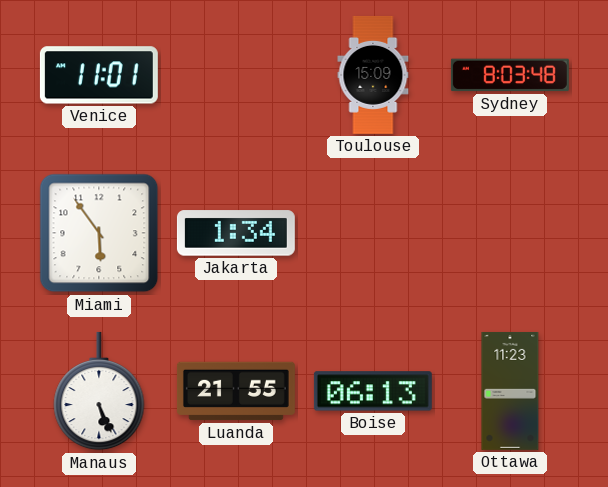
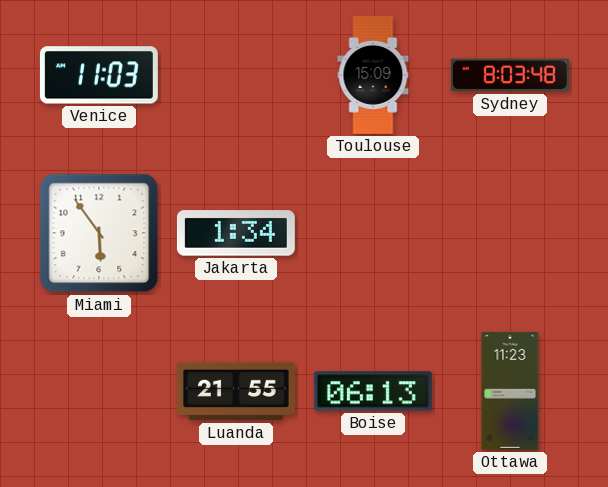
Venice: 11:01 -> 11:03 (99, 75)
Manaus: 5:26 -> none (99, 391)
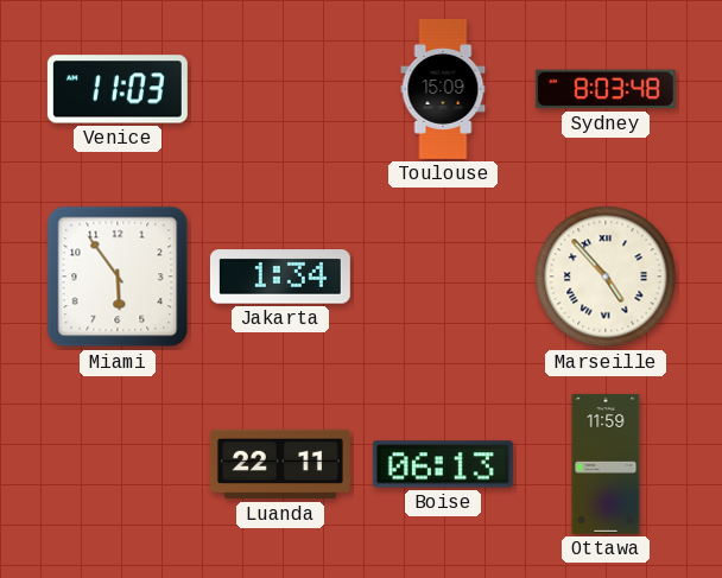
Marseille: none -> 4:53 (606, 277)
Luanda: 21:55 -> 22:11 (280, 464)
Ottawa: 11:23 -> 11:59 (606, 464)
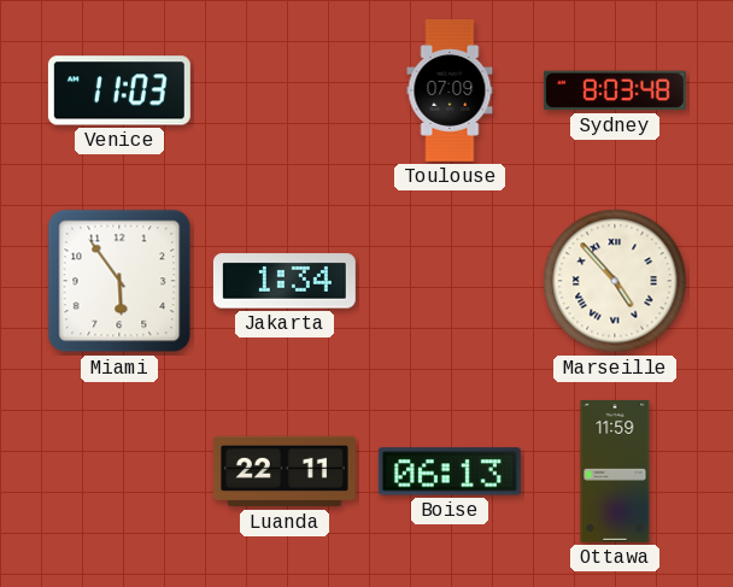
Toulouse: 15:09 -> 07:09 (450, 90)
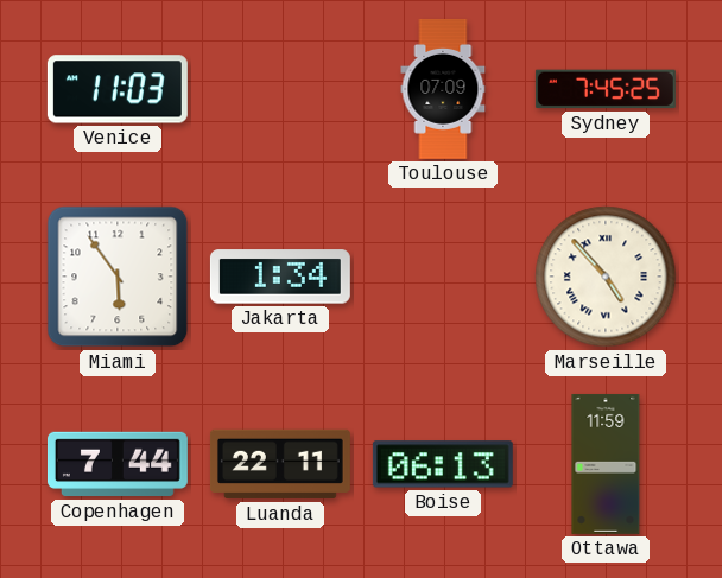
Sydney: 8:03 -> 7:45 (606, 89)
Copenhagen: none -> 7:44 (118, 464)
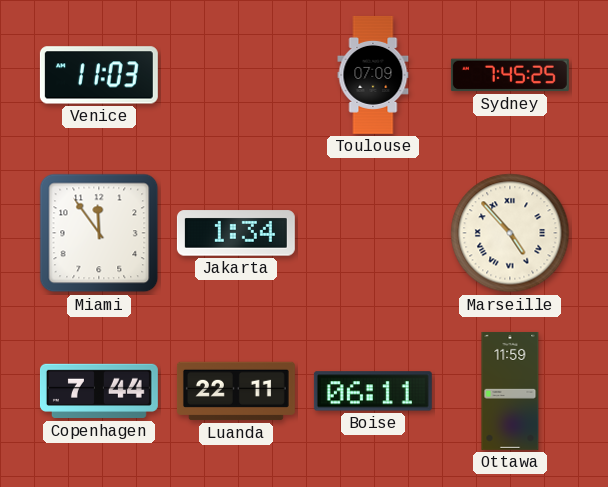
Miami: 5:54 -> 11:54 (99, 233)
Boise: 06:13 -> 06:11 (373, 391)
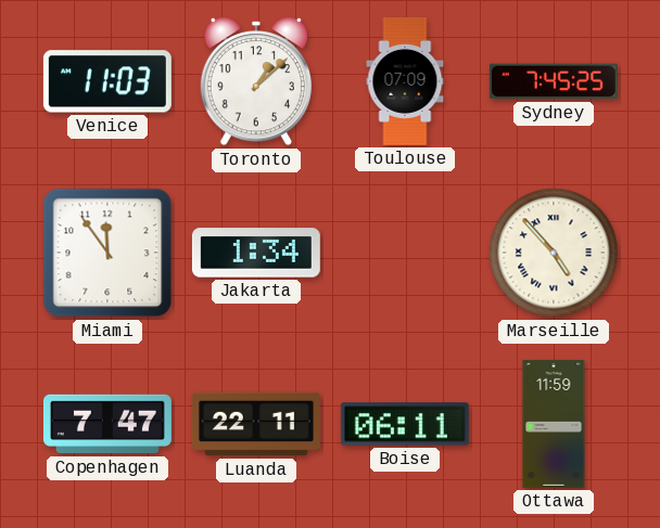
Toronto: none -> 1:08 (256, 81)
Copenhagen: 7:44 -> 7:47 (107, 424)
